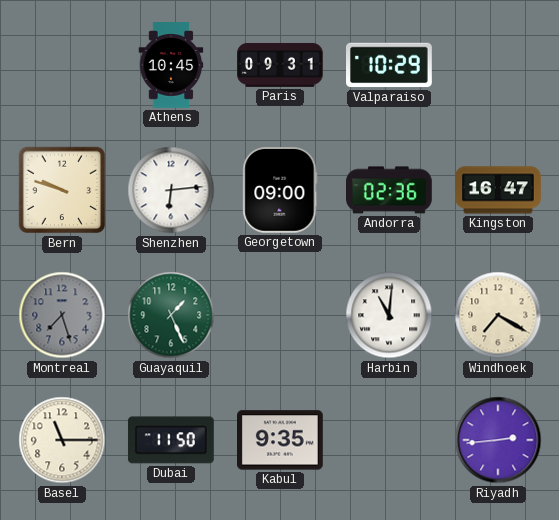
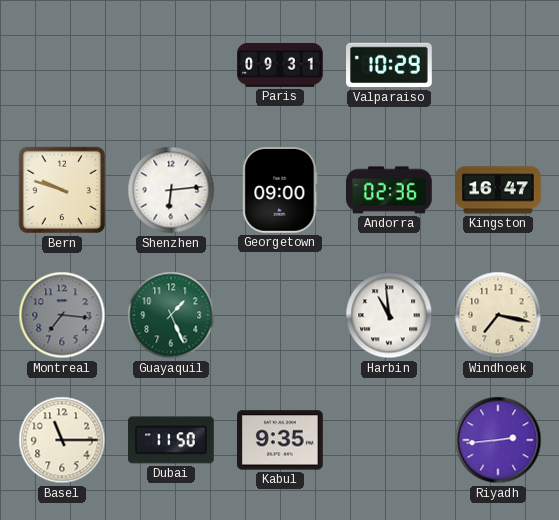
Athens: 10:45 -> none (171, 65)
Montreal: 7:27 -> 7:16 (62, 315)
Harbin: 11:01 -> 10:59 (389, 315)
Windhoek: 7:20 -> 7:17 (498, 315)
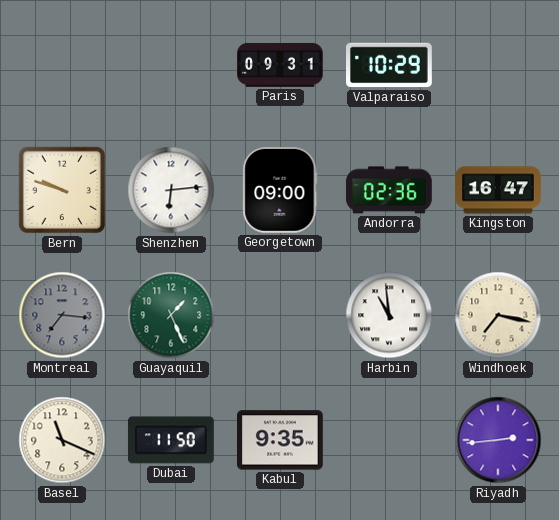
Basel: 11:15 -> 11:19 (62, 440)
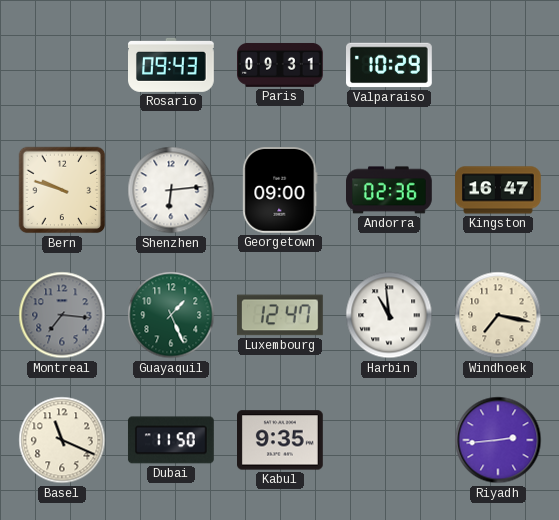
Rosario: none -> 09:43 (172, 65)
Luxembourg: none -> 12:47 (280, 315)
